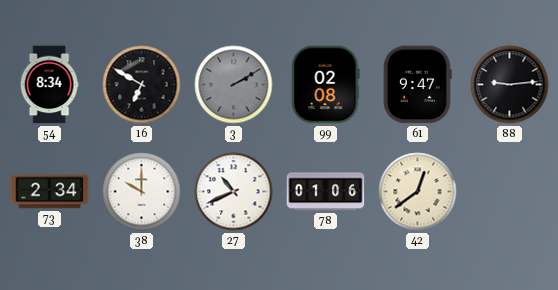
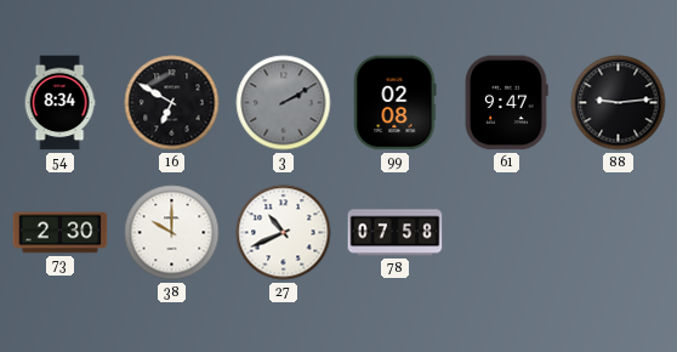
73: 2:34 -> 2:30 (61, 233)
78: 01:06 -> 07:58 (396, 233)
42: 12:39 -> none (418, 192)
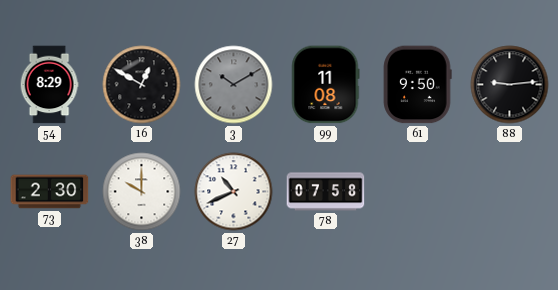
54: 8:34 -> 8:29 (49, 85)
16: 6:50 -> 12:50 (142, 85)
3: 2:10 -> 10:10 (234, 85)
99: 02:08 -> 11:08 (326, 85)
61: 9:47 -> 9:50 (417, 85)
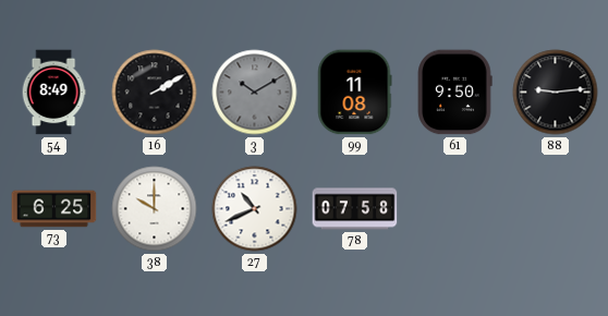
54: 8:29 -> 8:49 (53, 93)
16: 12:50 -> 2:10 (155, 93)
73: 2:30 -> 6:25 (54, 209)
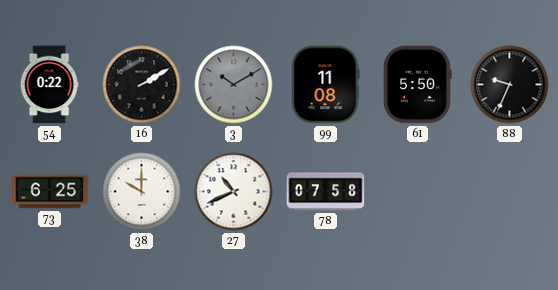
54: 8:49 -> 0:22 (49, 85)
61: 9:50 -> 5:50 (417, 85)
88: 9:14 -> 9:34 (510, 85)
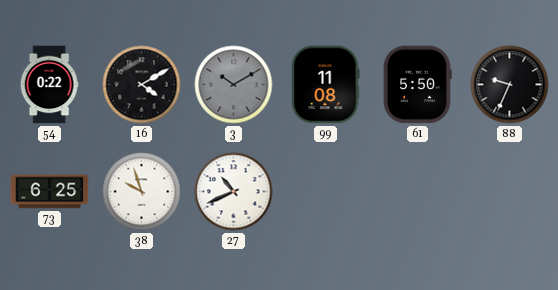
16: 2:10 -> 4:10 (142, 85)
38: 10:00 -> 9:57 (142, 192)
78: 07:58 -> none (326, 192)
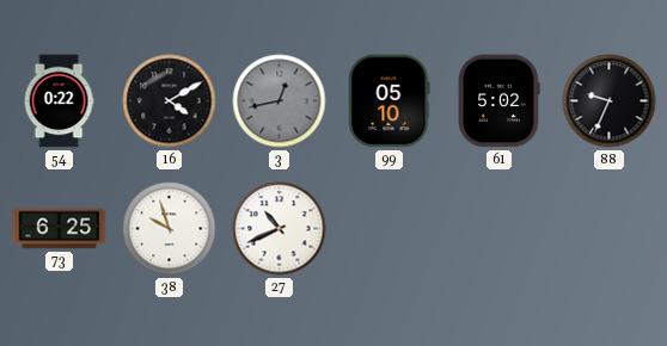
3: 10:10 -> 12:43 (280, 101)
99: 11:08 -> 05:10 (390, 101)
61: 5:50 -> 5:02 (498, 101)
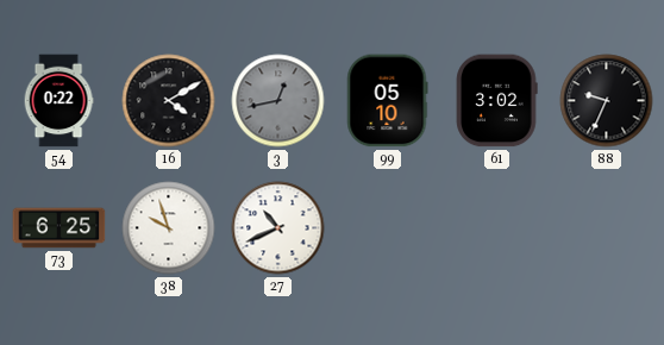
61: 5:02 -> 3:02 (496, 101)
